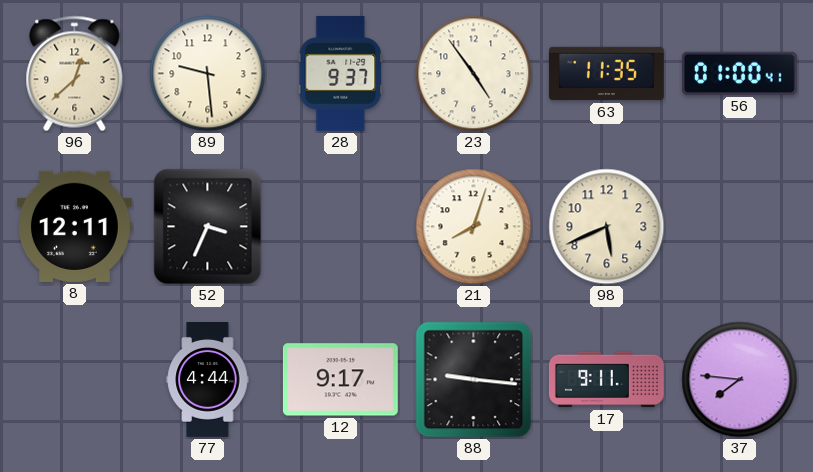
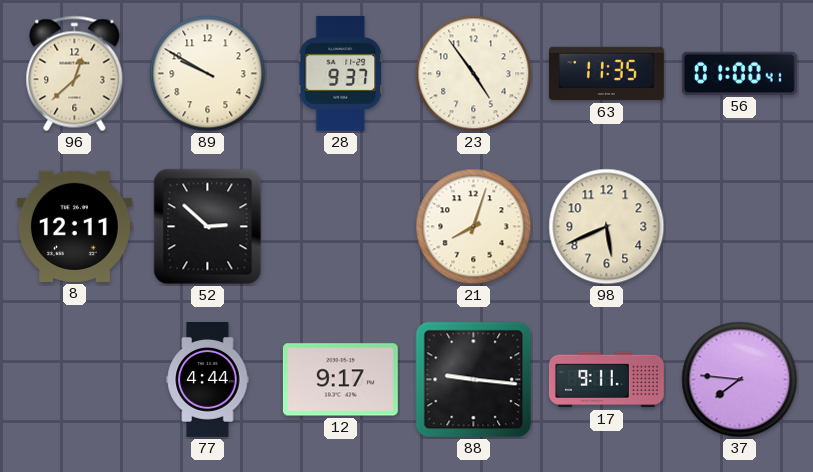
89: 9:29 -> 9:50 (208, 74)
52: 3:34 -> 2:52 (208, 227)
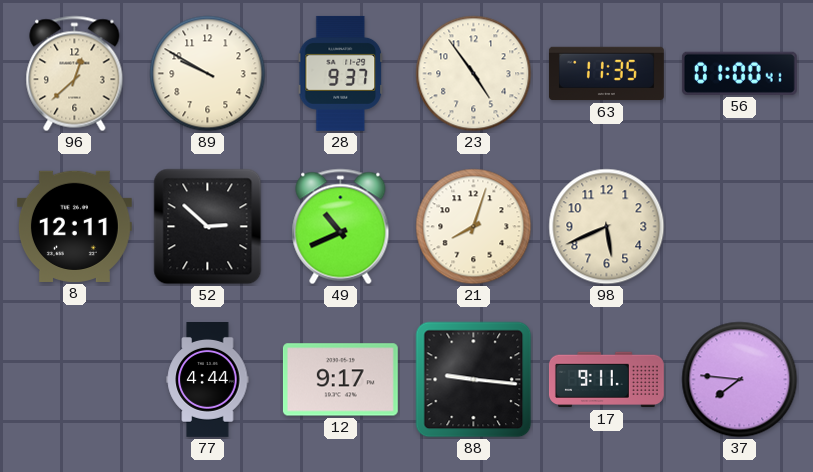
49: none -> 10:41 (341, 227)
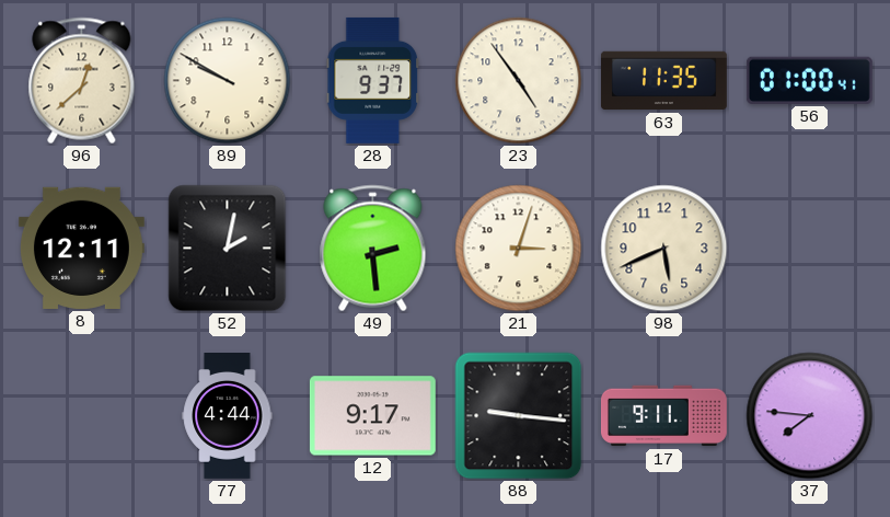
52: 2:52 -> 2:02 (228, 249)
49: 10:41 -> 2:29 (373, 249)
21: 8:03 -> 3:03 (519, 249)
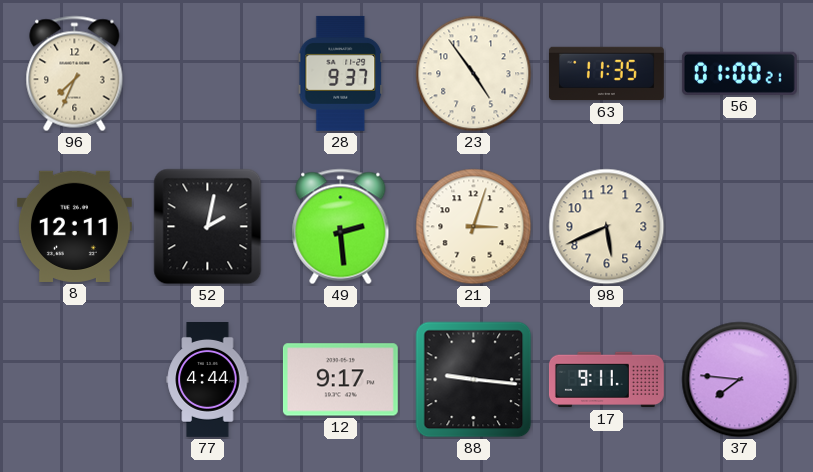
96: 12:38 -> 7:34 (75, 74)
89: 9:50 -> none (228, 81)
56: 01:00:41 -> 01:00:21 (739, 73)
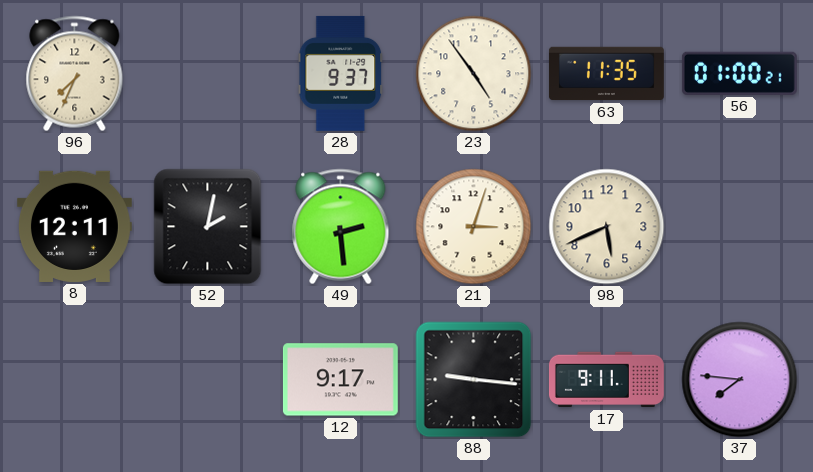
77: 4:44 -> none (208, 380)
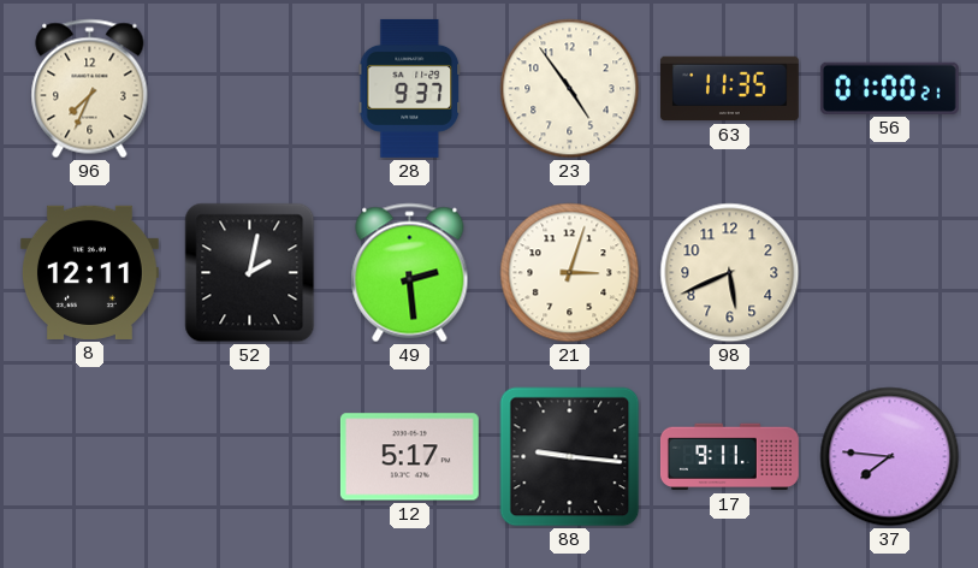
12: 9:17 -> 5:17 (409, 457)
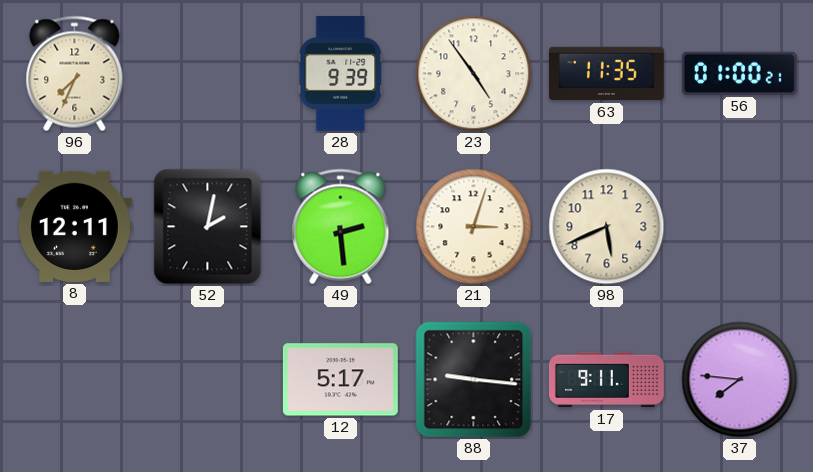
28: 9:37 -> 9:39 (340, 73)
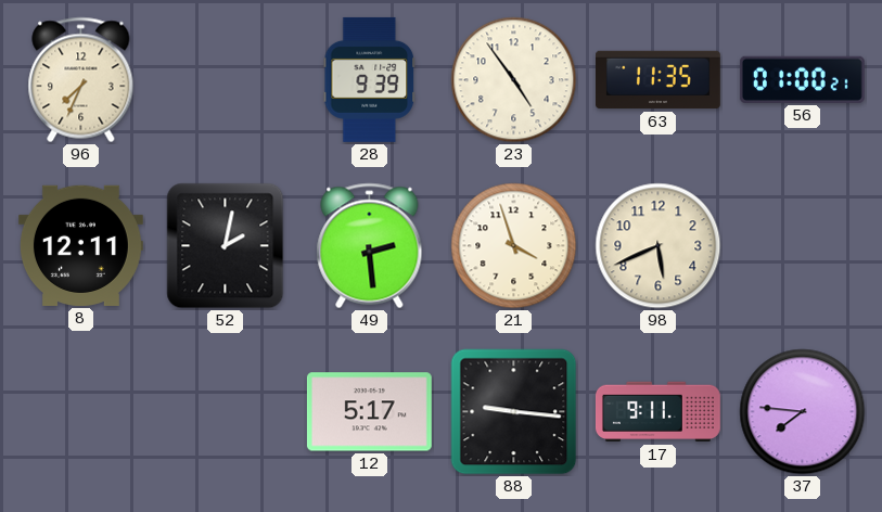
21: 3:03 -> 3:57 (514, 246)
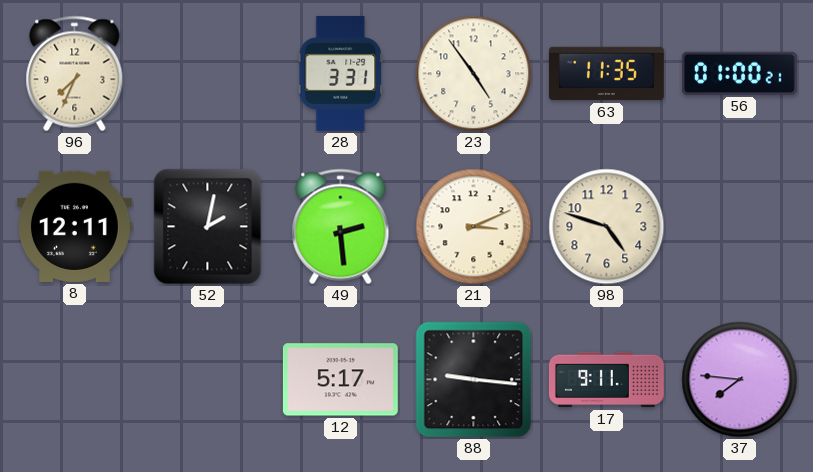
28: 9:39 -> 3:31 (340, 73)
21: 3:57 -> 3:11 (474, 227)
98: 5:41 -> 4:48 (607, 227)
